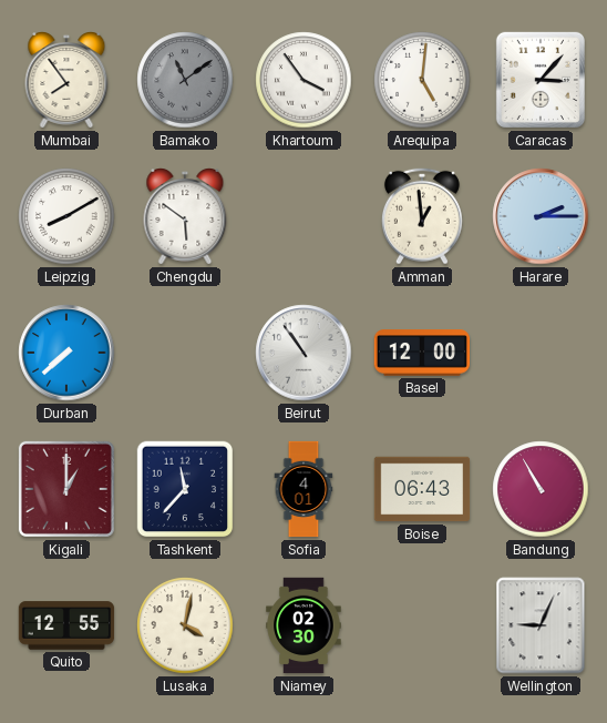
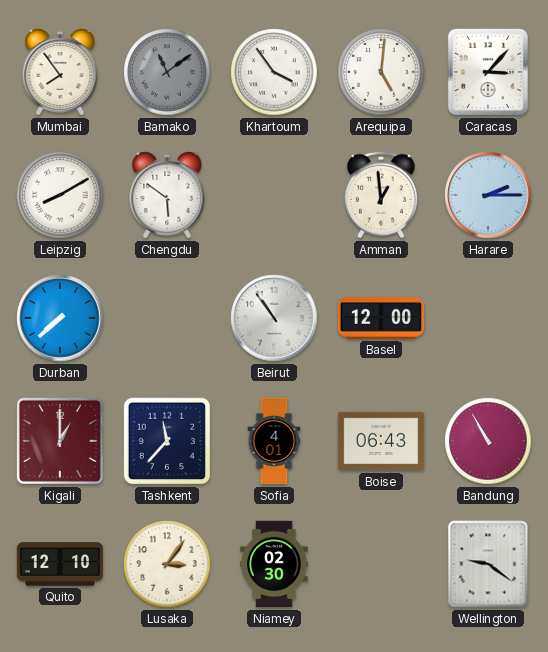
Quito: 12:55 -> 12:10 (60, 564)
Lusaka: 4:02 -> 3:06 (167, 564)
Wellington: 9:04 -> 9:21 (488, 564)
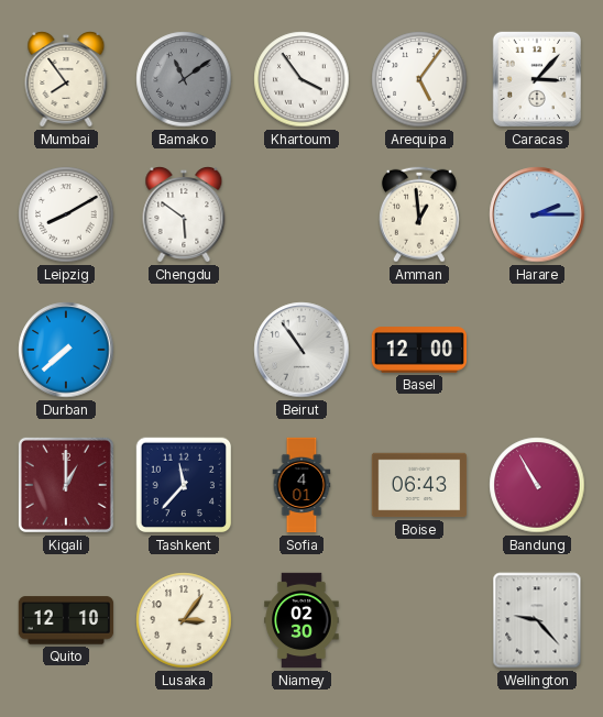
Arequipa: 5:01 -> 5:06 (419, 79)
Wellington: 9:21 -> 9:23 (537, 620)
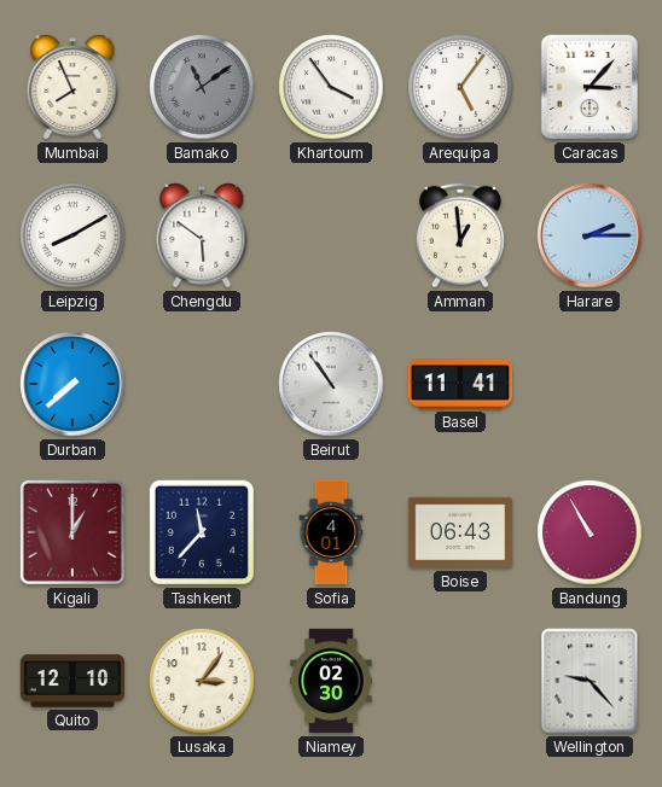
Mumbai: 7:54 -> 7:56 (72, 88)
Basel: 12:00 -> 11:41 (459, 384)
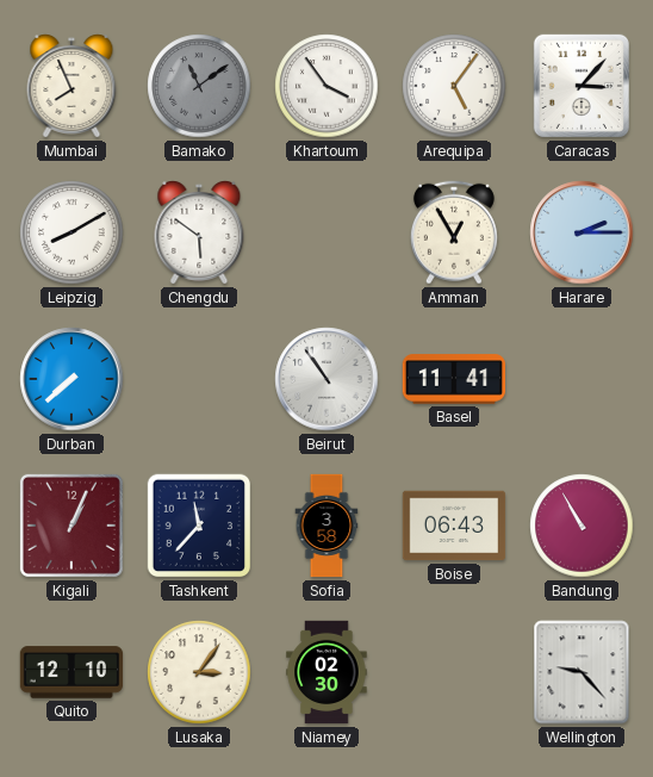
Amman: 12:59 -> 12:55 (454, 232)
Kigali: 1:00 -> 1:04 (71, 526)
Sofia: 4:01 -> 3:58 (326, 526)
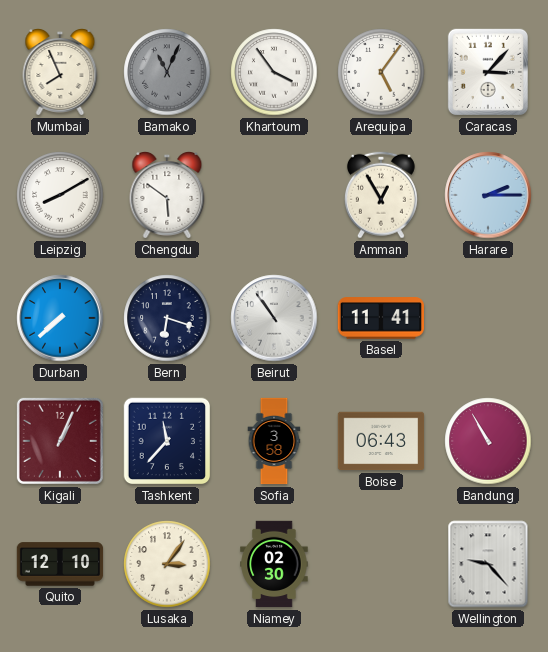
Bamako: 11:09 -> 11:04 (167, 72)
Bern: none -> 6:18 (167, 318)
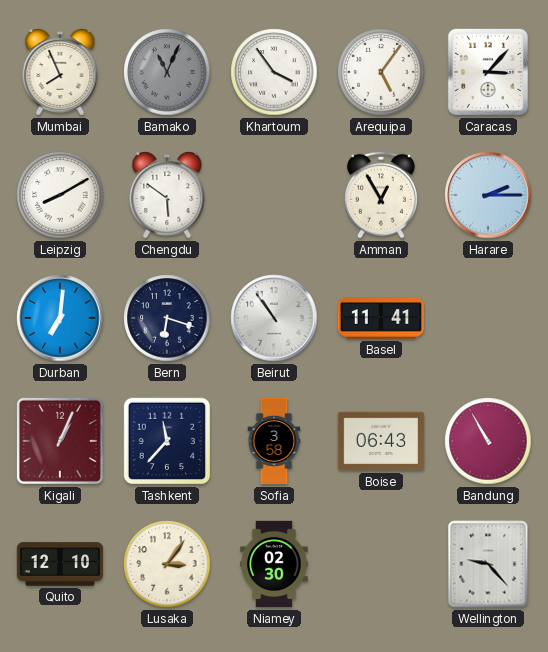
Durban: 7:38 -> 7:01 (60, 318)
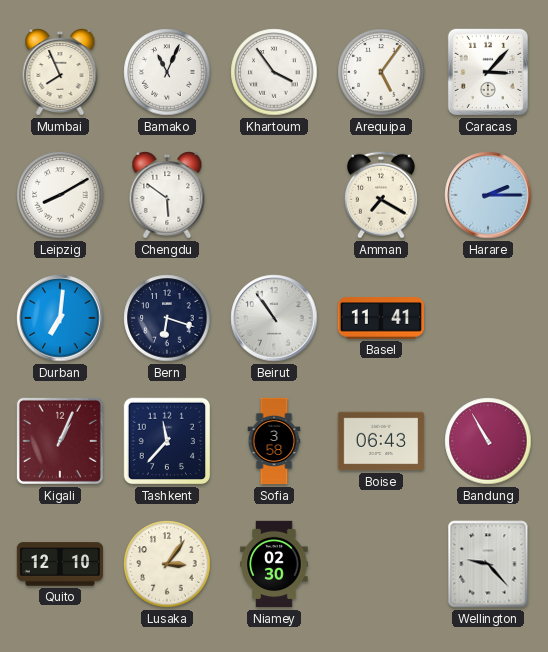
Bamako dial: grey -> white (167, 72)
Amman: 12:55 -> 7:20 (381, 195)
